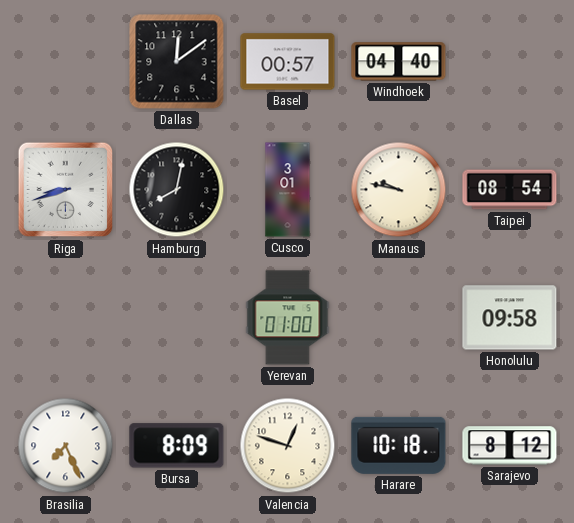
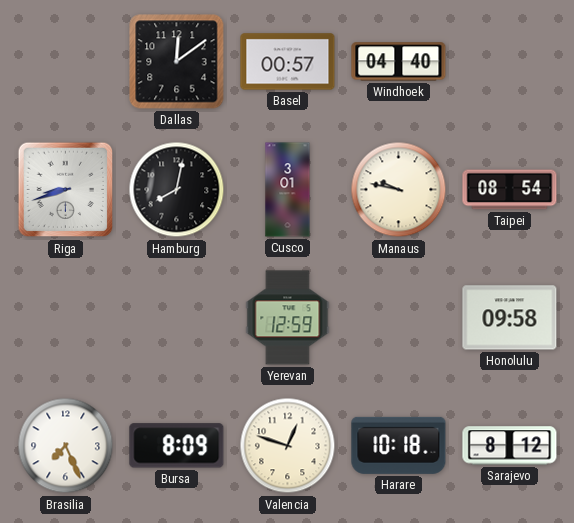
Yerevan: 01:00 -> 12:59 (288, 318)
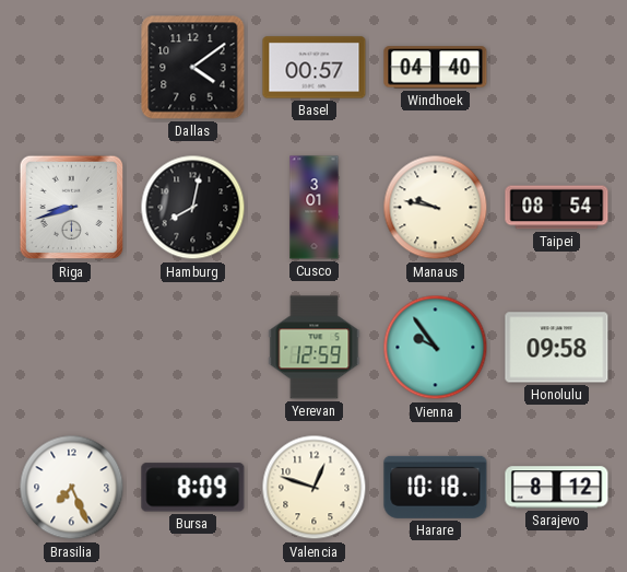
Dallas: 12:09 -> 4:09 (193, 68)
Vienna: none -> 9:54 (436, 348)
